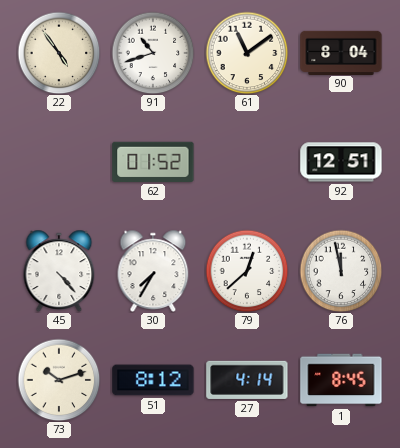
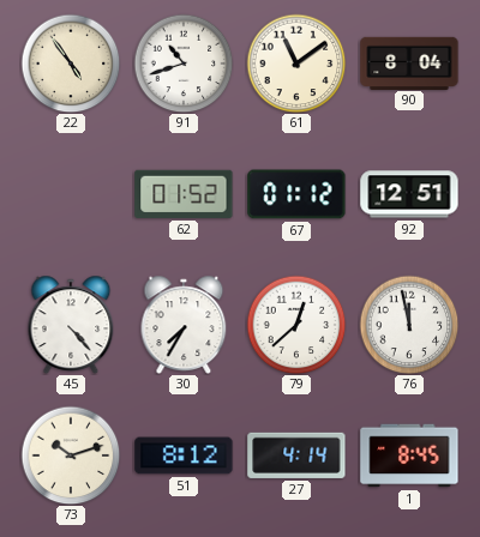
67: none -> 01:12 (296, 194)
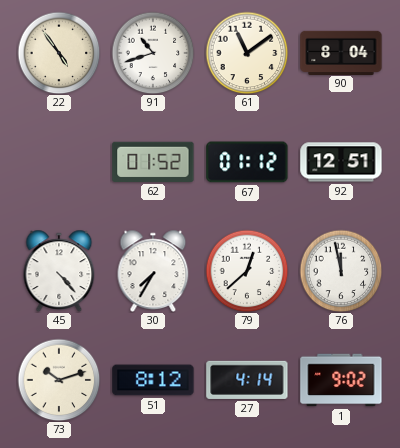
1: 8:45 -> 9:02 (341, 380)
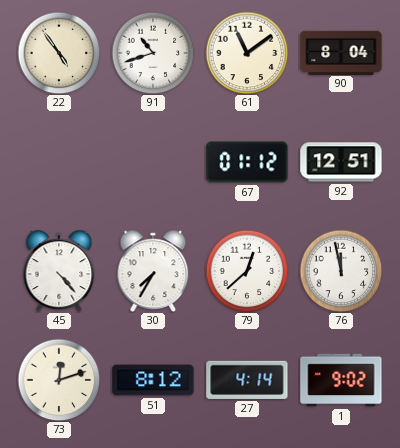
62: 01:52 -> none (153, 162)
73: 10:12 -> 12:12 (59, 380)
